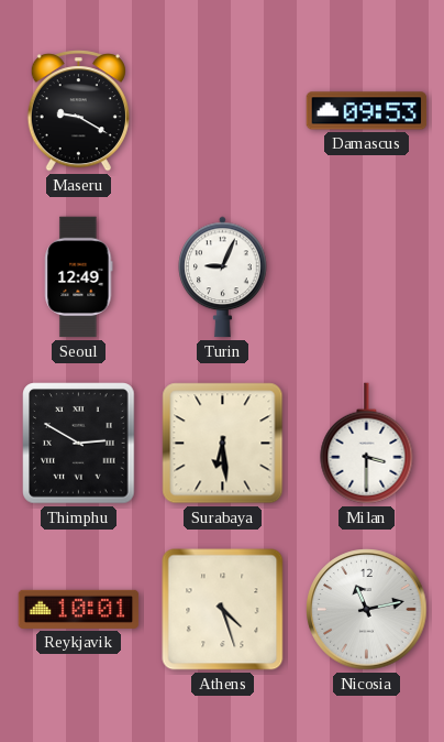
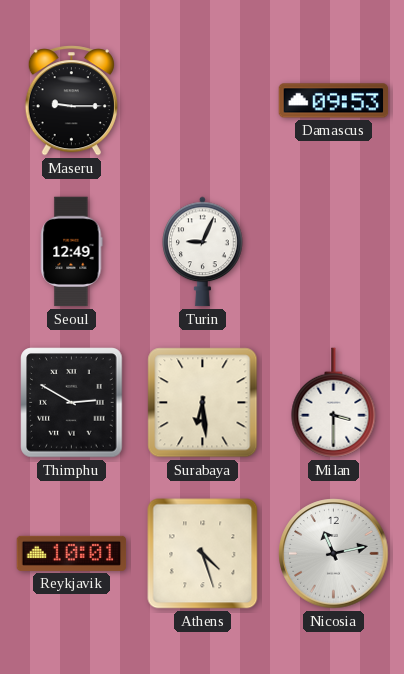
Maseru: 9:20 -> 9:15 (71, 101)
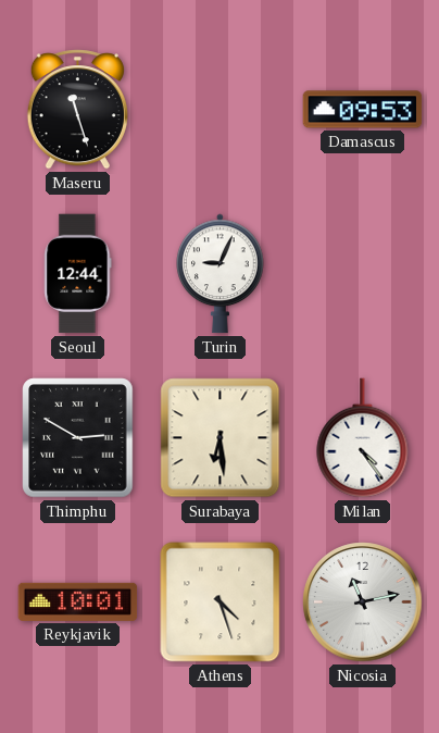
Maseru: 9:15 -> 11:27 (77, 110)
Seoul: 12:49 -> 12:44 (78, 274)
Milan: 3:30 -> 4:24 (363, 438)
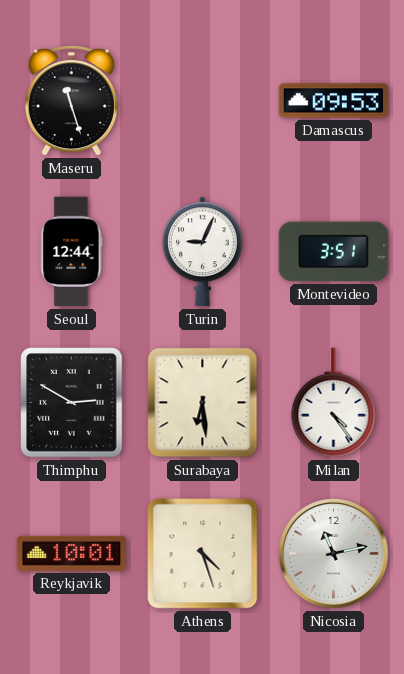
Montevideo: none -> 3:51 (333, 252)
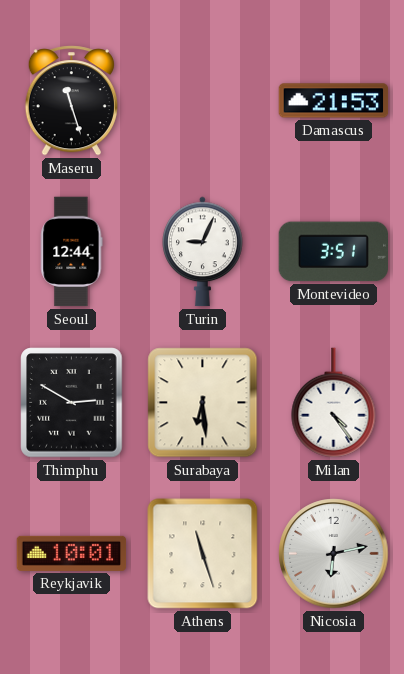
Damascus: 09:53 -> 21:53 (334, 101)
Athens: 4:27 -> 11:27 (203, 554)
Nicosia: 11:13 -> 6:13 (334, 554)
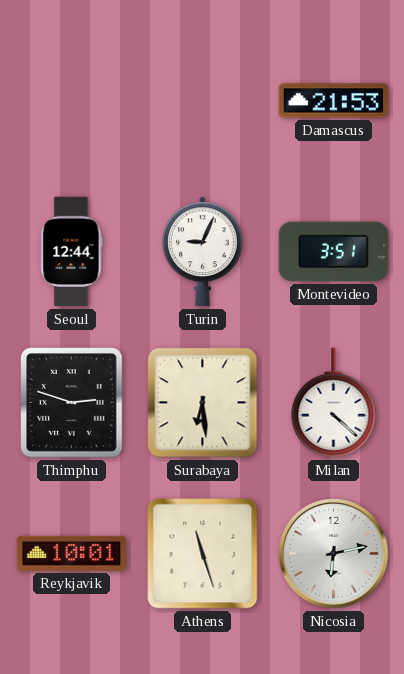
Maseru: 11:27 -> none (71, 101)
Thimphu: 2:50 -> 2:48 (72, 403)
Milan: 4:24 -> 4:22 (334, 403)
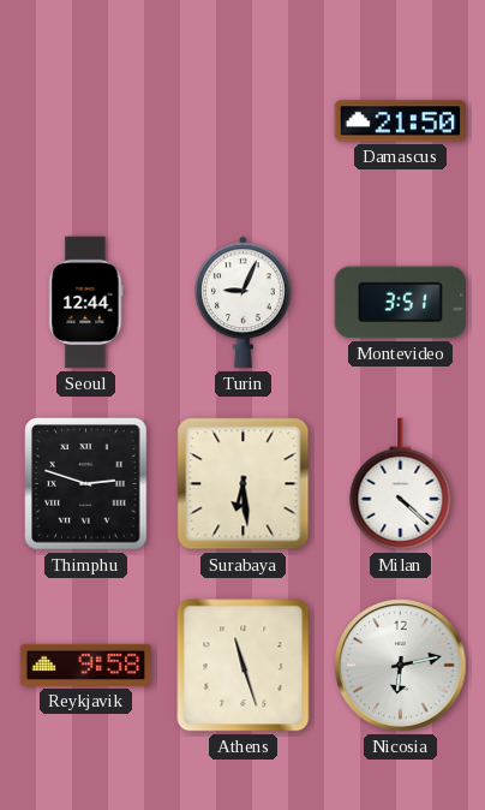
Damascus: 21:53 -> 21:50 (401, 121)
Reykjavik: 10:01 -> 9:58 (86, 665)
